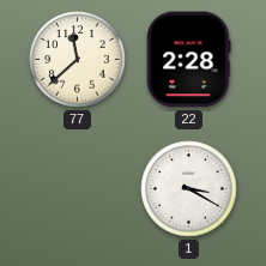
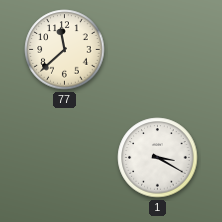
22: 2:28 -> none (188, 60)
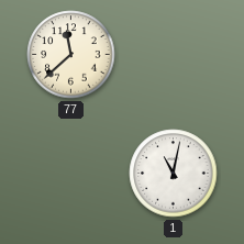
1: 3:20 -> 11:02 (174, 174)
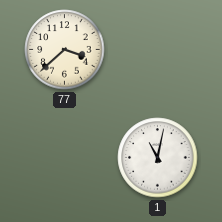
77: 11:38 -> 3:38 (65, 50)
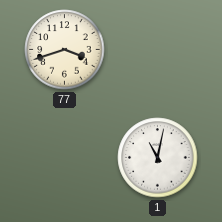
77: 3:38 -> 3:42 (65, 50)
